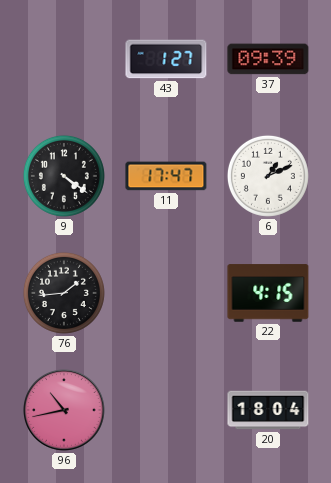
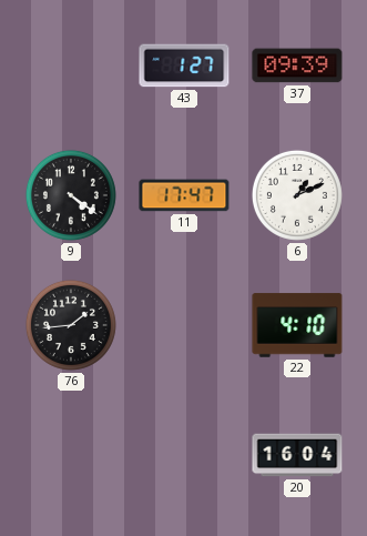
22: 4:15 -> 4:10 (297, 325)
96: 10:43 -> none (65, 411)
20: 18:04 -> 16:04 (297, 455)
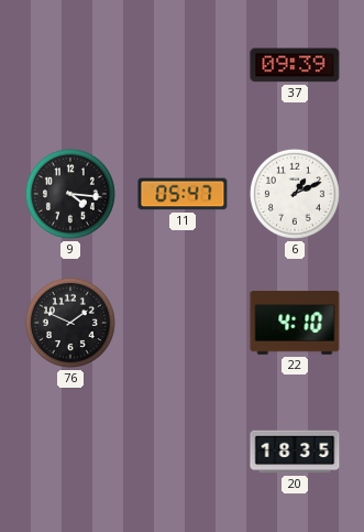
43: 1:27 -> none (184, 65)
9: 4:21 -> 4:16 (70, 194)
11: 17:47 -> 05:47 (183, 194)
76: 1:44 -> 1:49 (70, 323)
20: 16:04 -> 18:35 (295, 452)
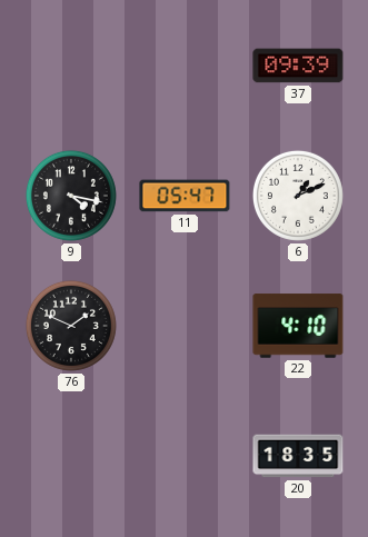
9: 4:16 -> 4:17 (71, 196)
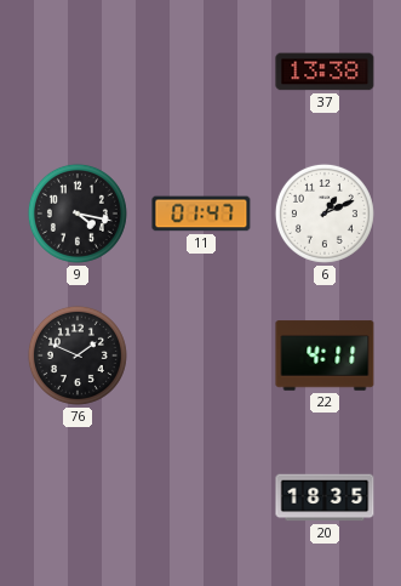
37: 09:39 -> 13:38 (325, 72)
11: 05:47 -> 01:47 (201, 214)
22: 4:10 -> 4:11 (325, 355)
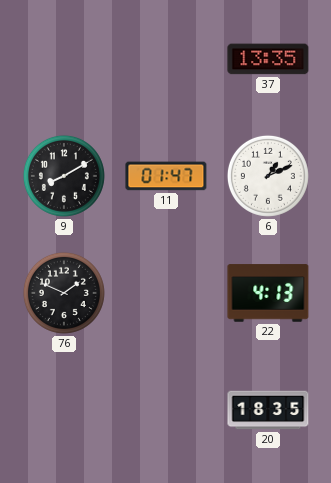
37: 13:38 -> 13:35 (268, 59)
9: 4:17 -> 8:10 (64, 176)
22: 4:11 -> 4:13 (268, 293)
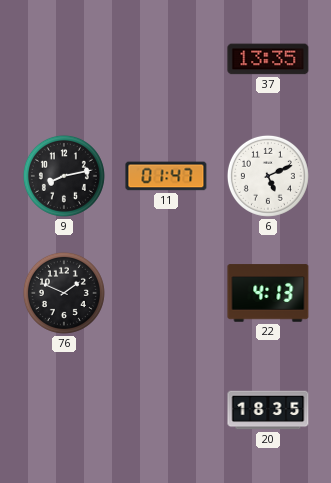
9: 8:10 -> 8:13 (64, 176)
6: 1:11 -> 5:11 (268, 176)
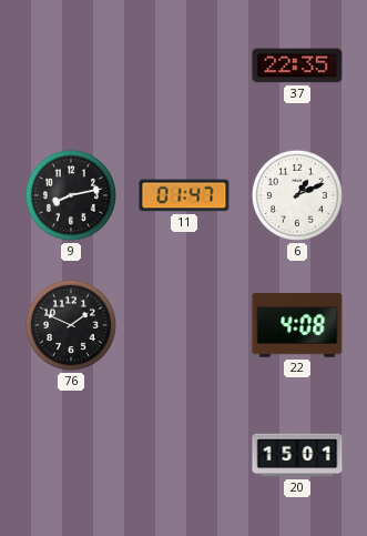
37: 13:35 -> 22:35 (297, 65)
6: 5:11 -> 1:11 (297, 195)
22: 4:13 -> 4:08 (297, 325)
20: 18:35 -> 15:01 (297, 455)
